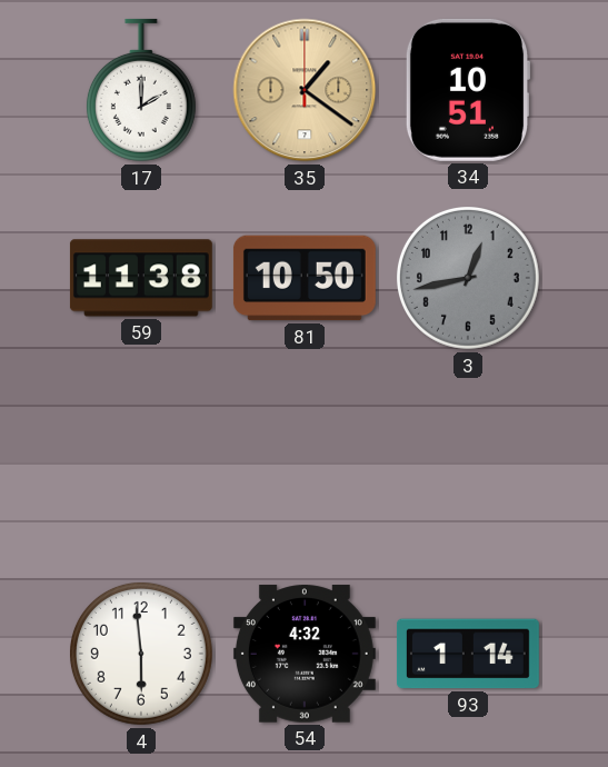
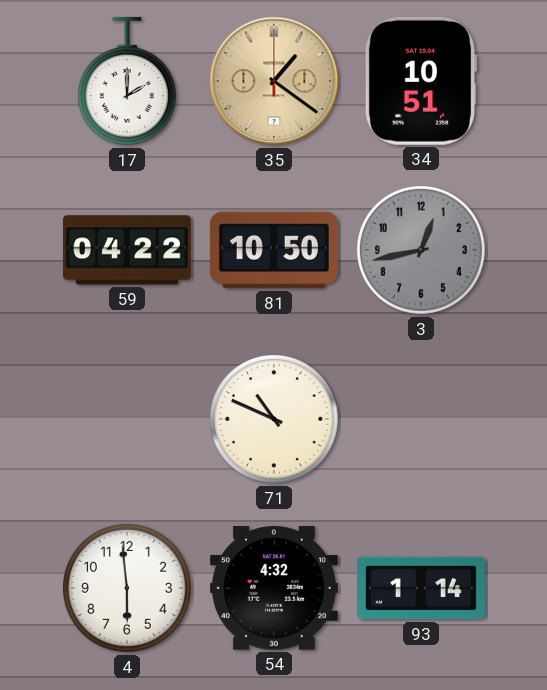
59: 11:38 -> 04:22 (127, 250)
71: none -> 10:49 (274, 419)
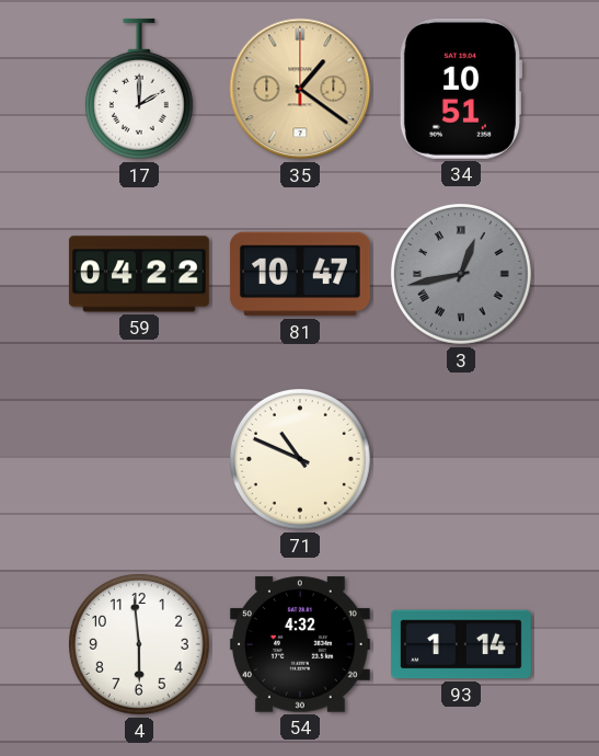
81: 10:50 -> 10:47 (300, 274)
3 numerals: Arabic -> Roman (461, 274)
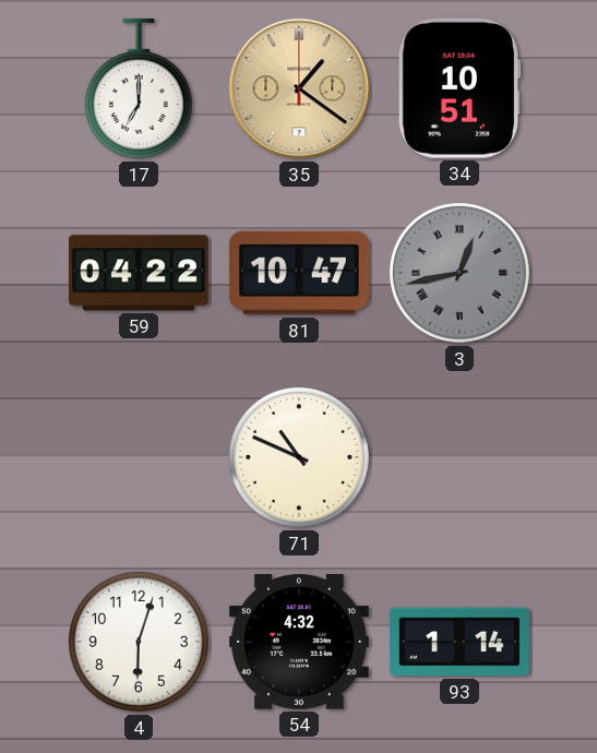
17: 2:00 -> 7:00 (139, 88)
4: 5:59 -> 6:03 (139, 642)
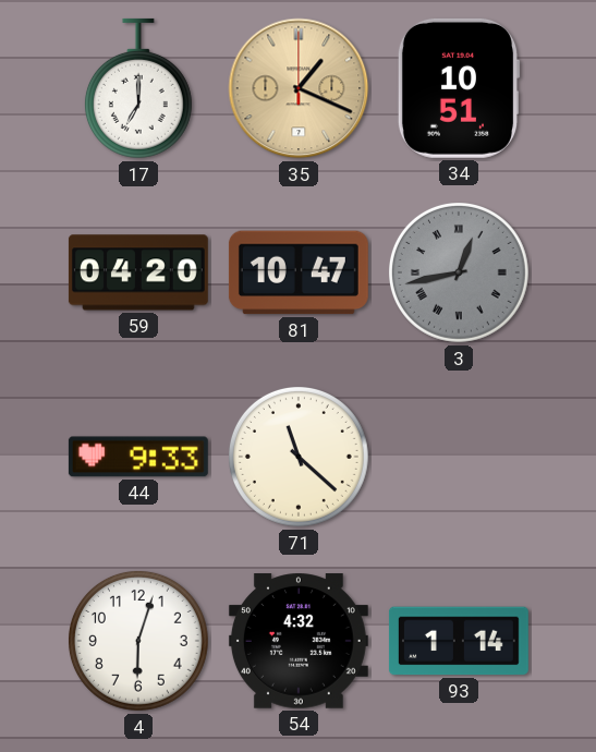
35: 1:21 -> 1:19 (299, 88)
59: 04:22 -> 04:20 (138, 272)
44: none -> 9:33 (138, 457)
71: 10:49 -> 11:22 (299, 457)
